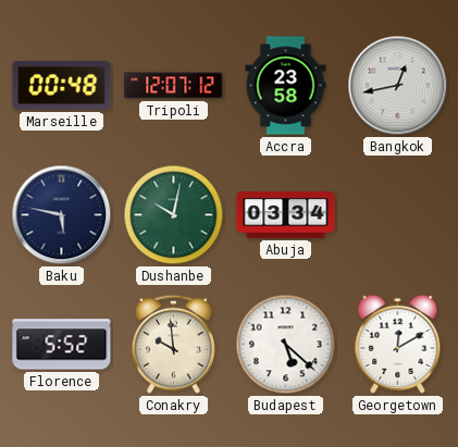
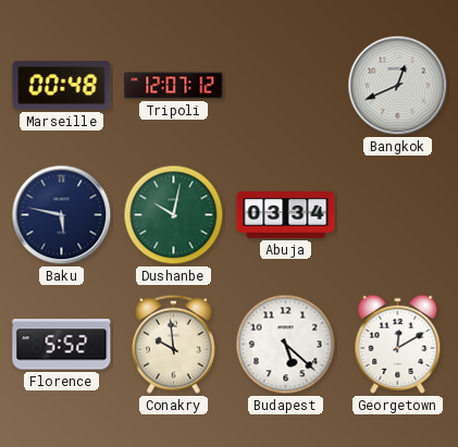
Accra: 23:58 -> none (286, 86)
Bangkok: 12:43 -> 12:41 (398, 86)
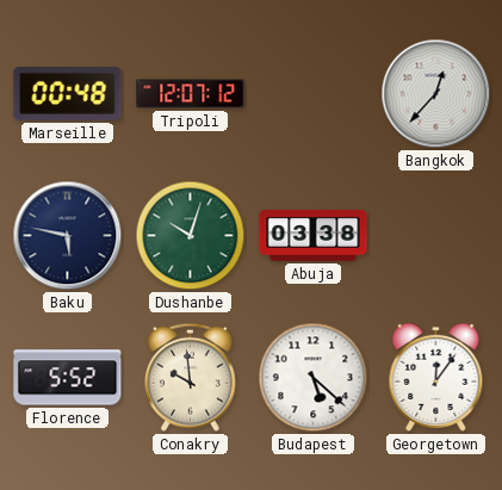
Bangkok: 12:41 -> 12:37 (436, 94)
Dushanbe: 10:02 -> 10:03 (191, 236)
Abuja: 03:34 -> 03:38 (314, 235)
Georgetown: 12:10 -> 12:06 (436, 377)
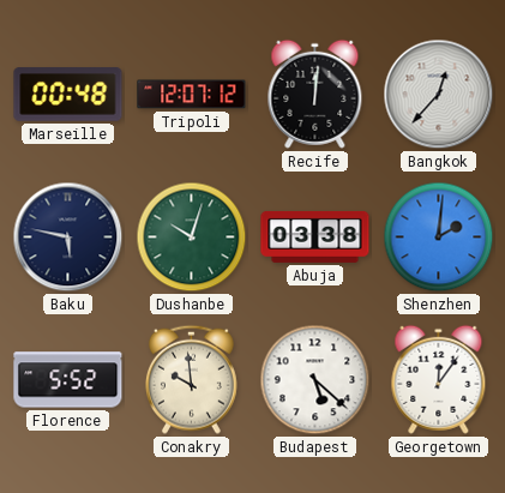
Recife: none -> 12:01 (315, 94)
Shenzhen: none -> 2:01 (439, 238)
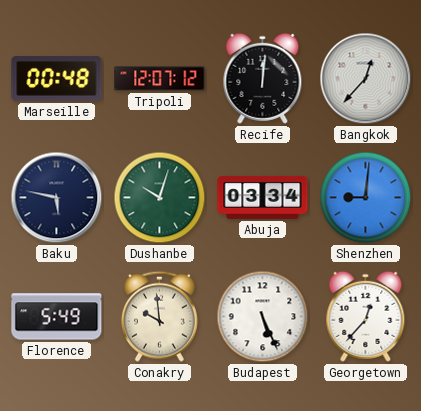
Abuja: 03:38 -> 03:34 (263, 197)
Shenzhen: 2:01 -> 9:01 (366, 198)
Florence: 5:52 -> 5:49 (57, 317)
Budapest: 5:22 -> 5:26 (263, 317)
Georgetown: 12:06 -> 12:37 (366, 316)
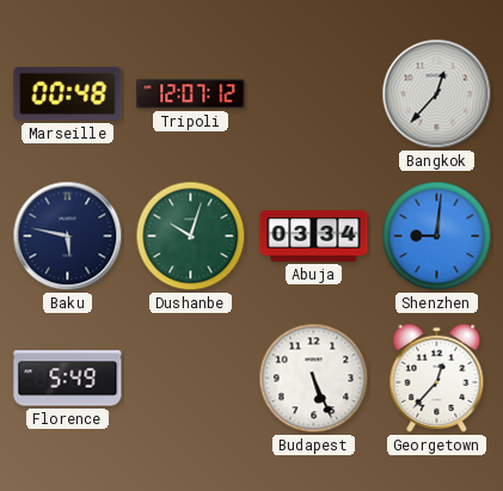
Recife: 12:01 -> none (263, 78)
Conakry: 9:59 -> none (159, 316)
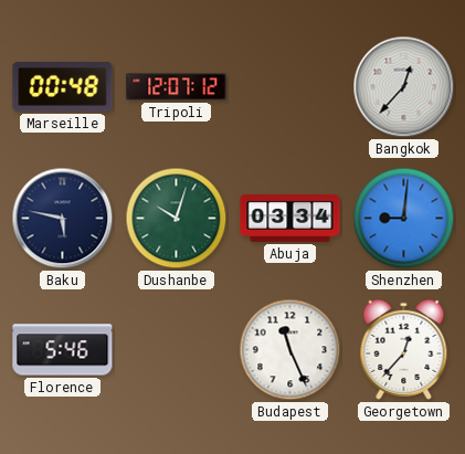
Florence: 5:49 -> 5:46 (63, 350)
Budapest: 5:26 -> 11:26 (290, 350)
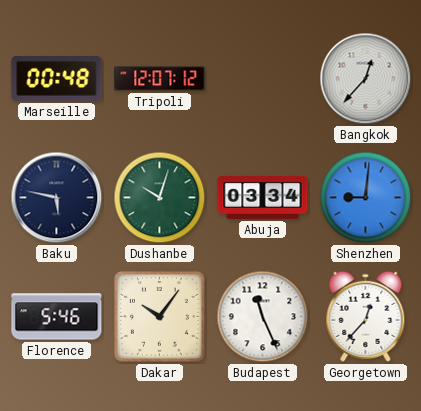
Dakar: none -> 10:06 (159, 316)
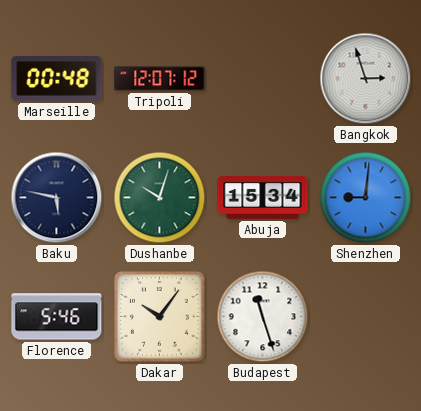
Bangkok: 12:37 -> 2:57 (366, 79)
Abuja: 03:34 -> 15:34 (263, 197)
Budapest: 11:26 -> 11:27 (263, 317)
Georgetown: 12:37 -> none (366, 316)
